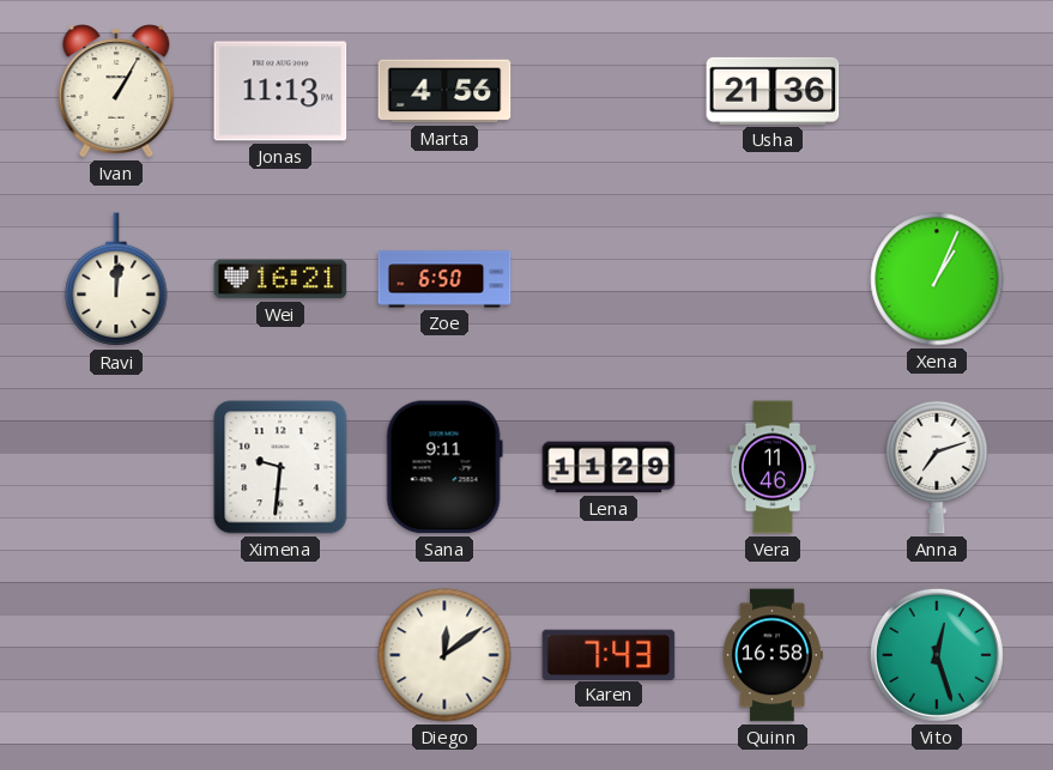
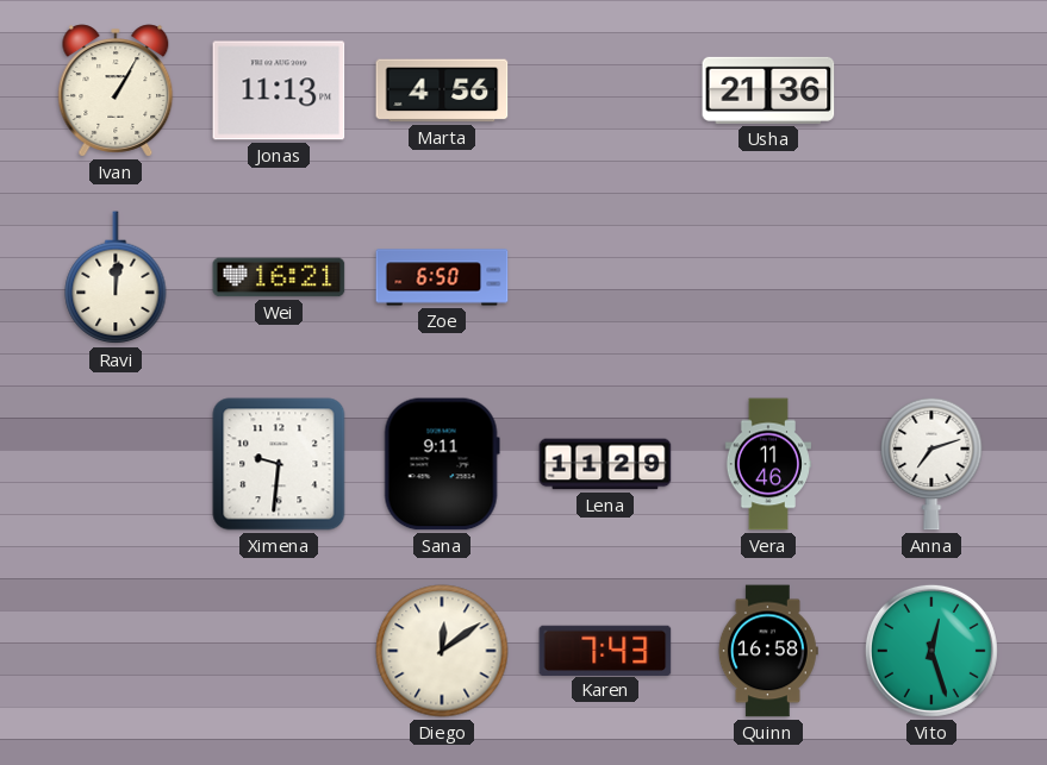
Xena: 1:04 -> none (937, 279)
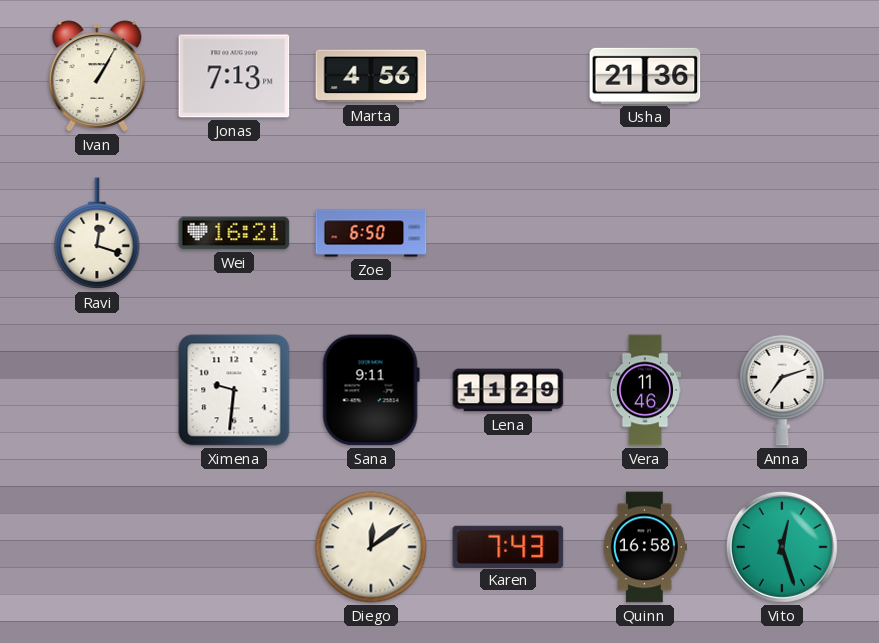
Jonas: 11:13 -> 7:13 (234, 76)
Ravi: 12:01 -> 12:18 (97, 234)
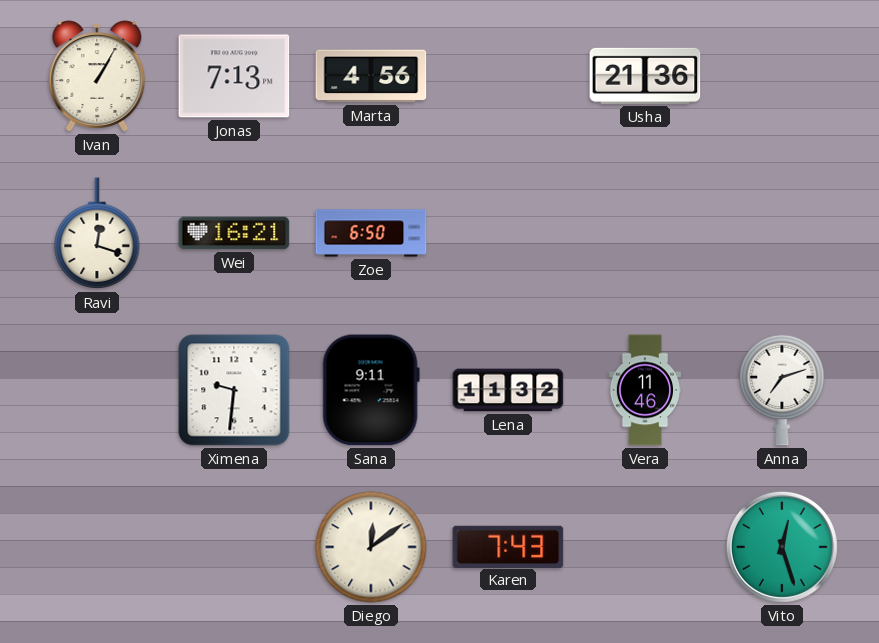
Lena: 11:29 -> 11:32 (508, 390)
Quinn: 16:58 -> none (645, 547)
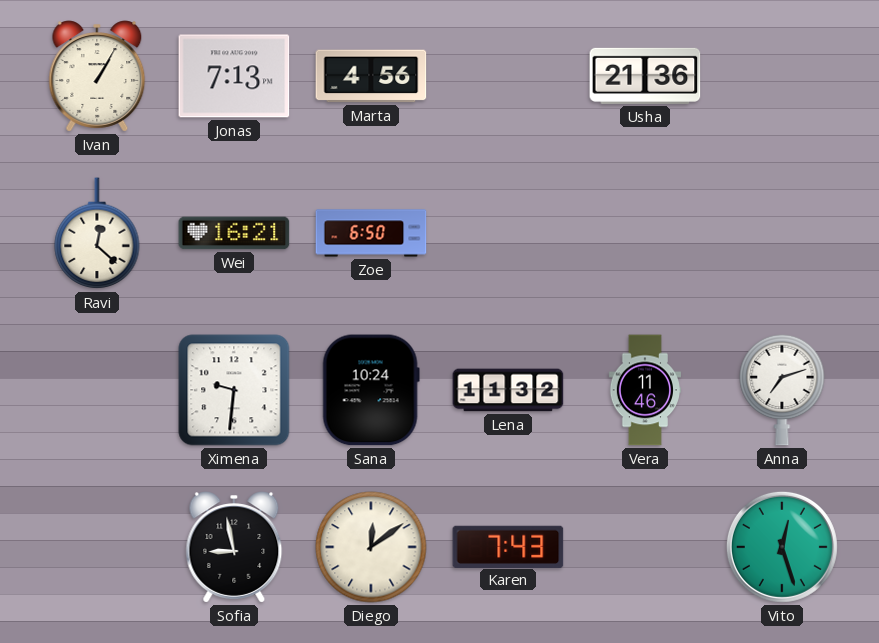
Ravi: 12:18 -> 12:22 (97, 234)
Sana: 9:11 -> 10:24 (371, 390)
Sofia: none -> 8:58 (234, 547)
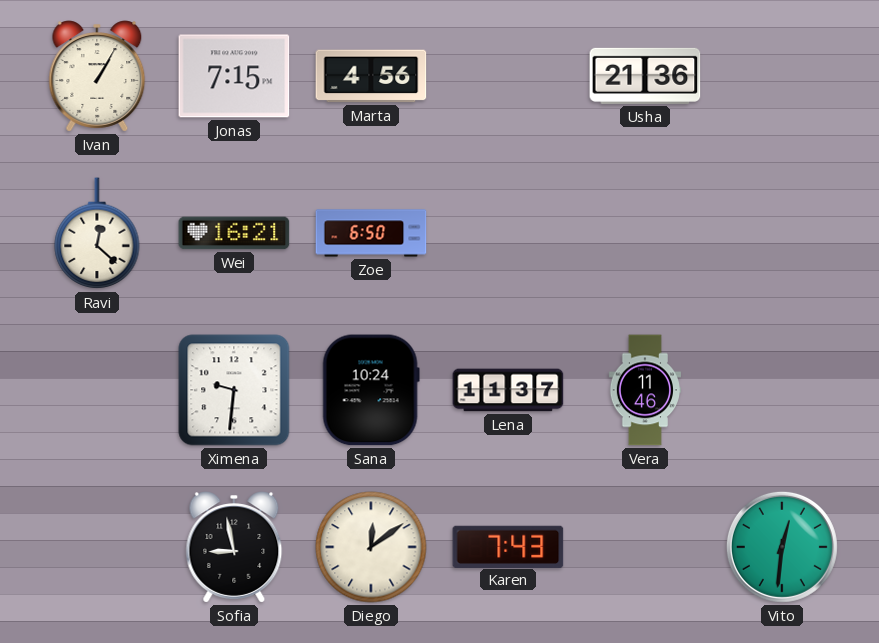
Jonas: 7:13 -> 7:15 (234, 76)
Lena: 11:32 -> 11:37 (508, 390)
Anna: 7:12 -> none (782, 390)
Vito: 12:27 -> 12:31 (782, 547)
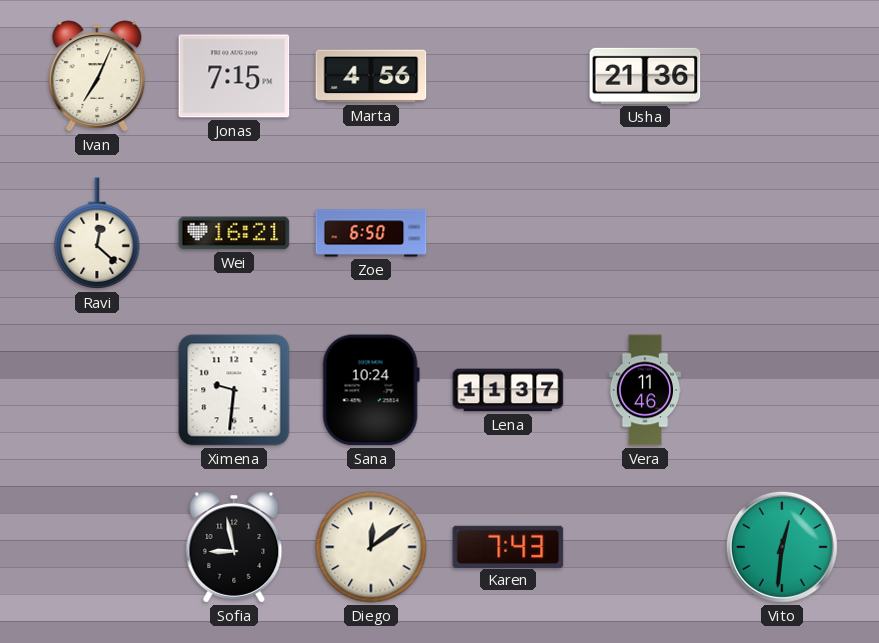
Ivan: 1:05 -> 7:04 (97, 76)
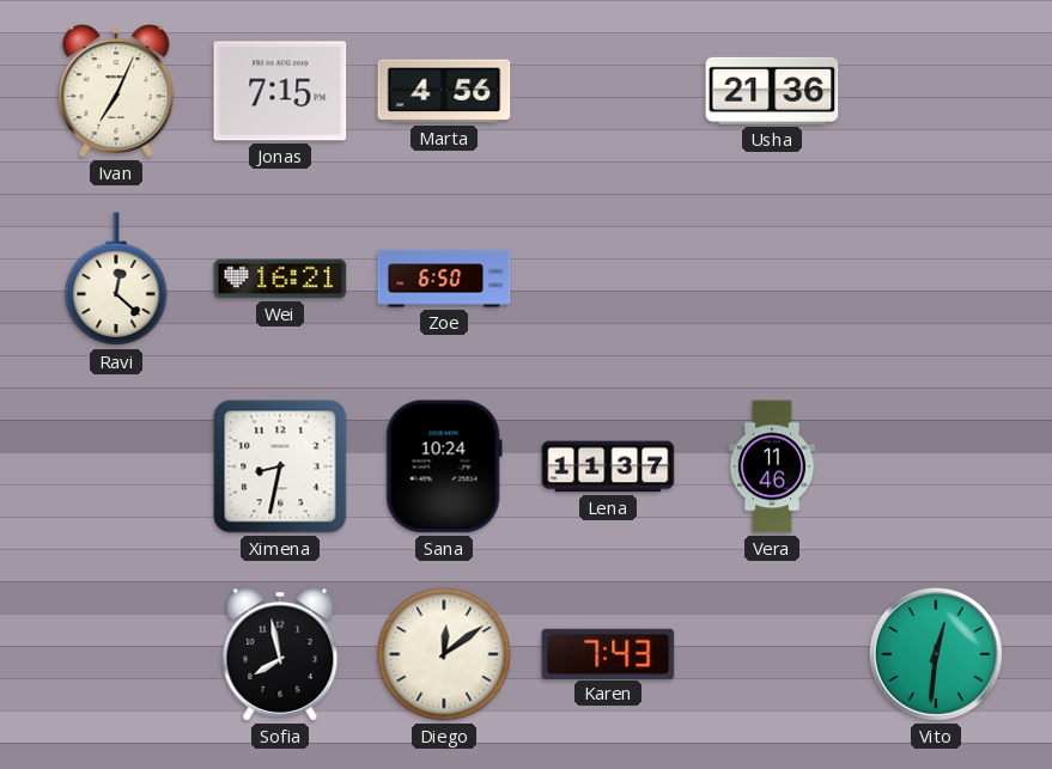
Ximena: 9:31 -> 8:32 (280, 466)
Sofia: 8:58 -> 7:58 (280, 654)
